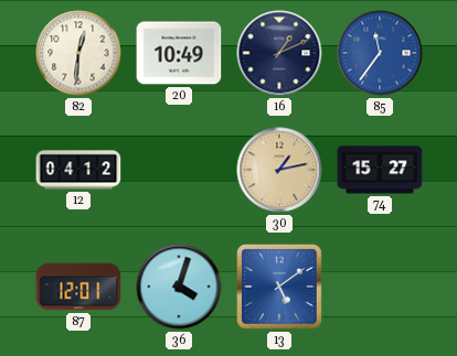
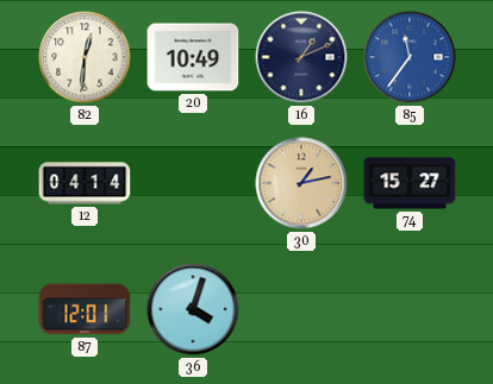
12: 04:12 -> 04:14 (85, 183)
13: 5:09 -> none (280, 288)
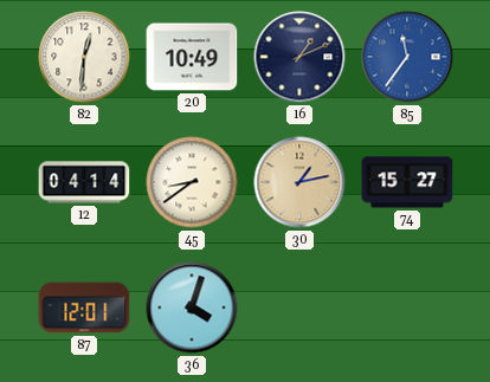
45: none -> 8:39 (192, 182)
